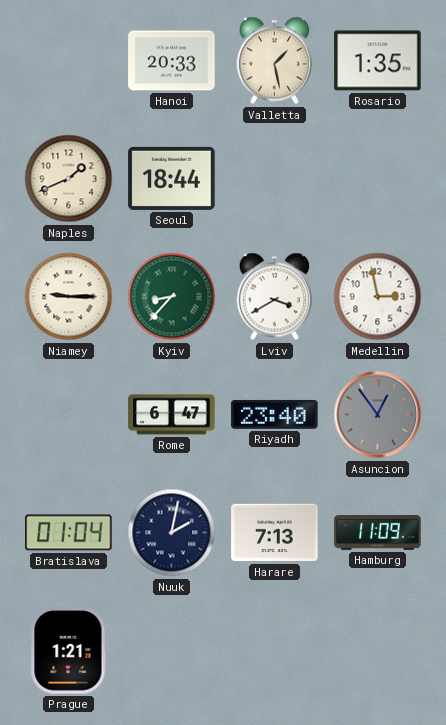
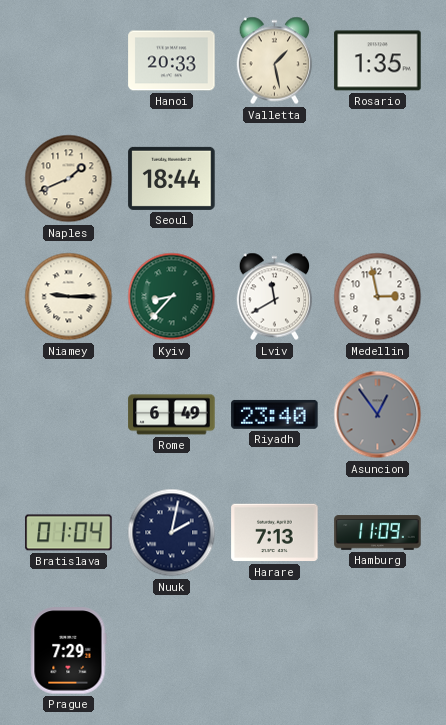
Lviv: 3:40 -> 11:40 (275, 297)
Rome: 6:47 -> 6:49 (172, 415)
Prague: 1:21 -> 7:29 (69, 651)
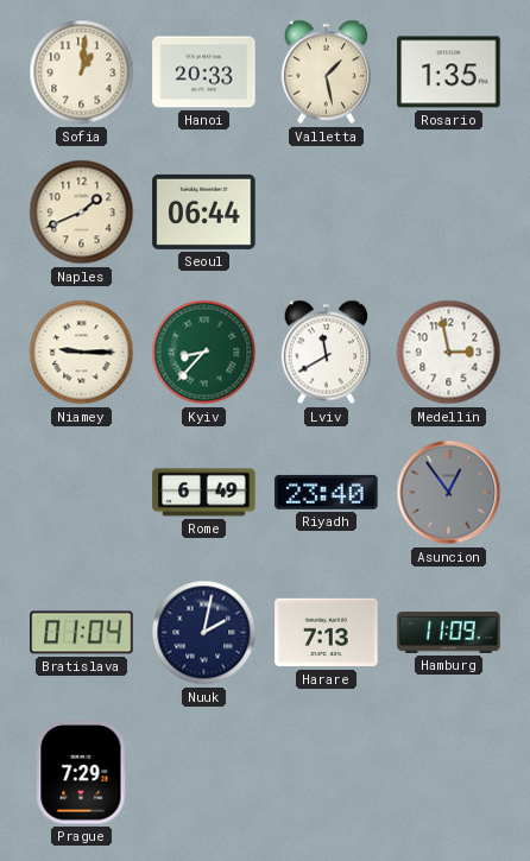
Sofia: none -> 1:01 (82, 72)
Seoul: 18:44 -> 06:44 (204, 211)
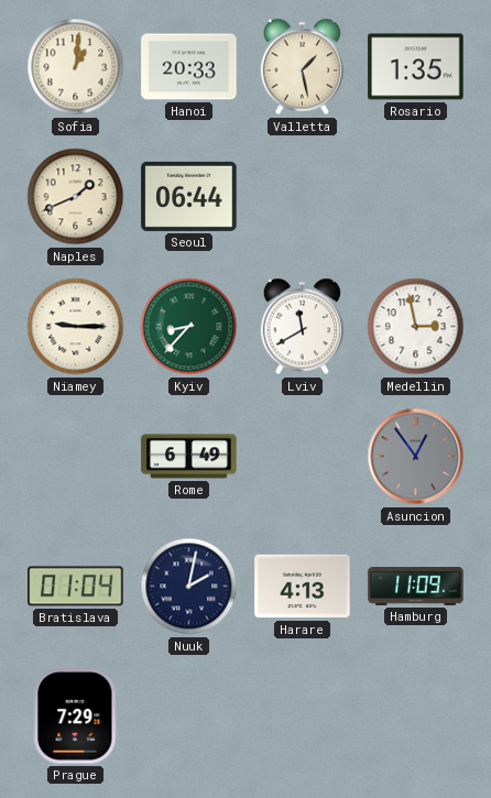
Riyadh: 23:40 -> none (327, 492)
Harare: 7:13 -> 4:13 (303, 587)
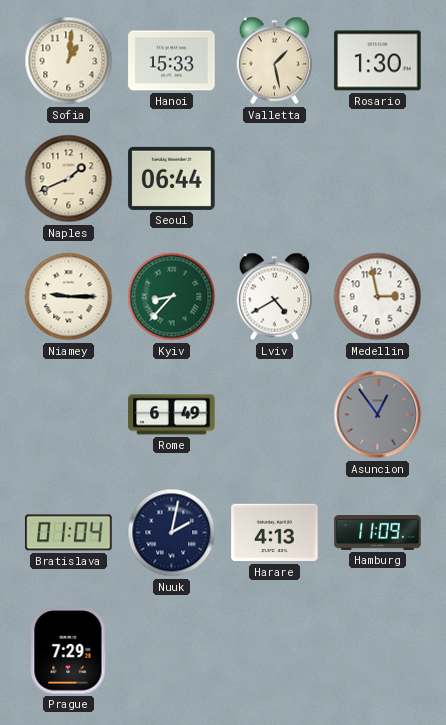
Hanoi: 20:33 -> 15:33 (172, 61)
Rosario: 1:35 -> 1:30 (378, 61)
Lviv: 11:40 -> 4:40 (275, 297)
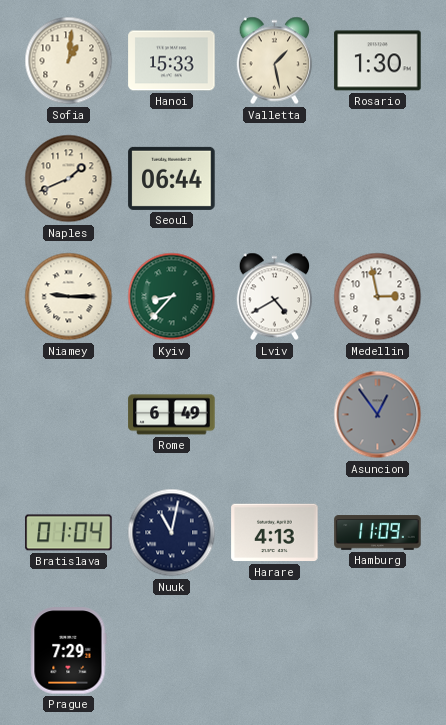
Nuuk: 2:02 -> 11:02 (172, 533)
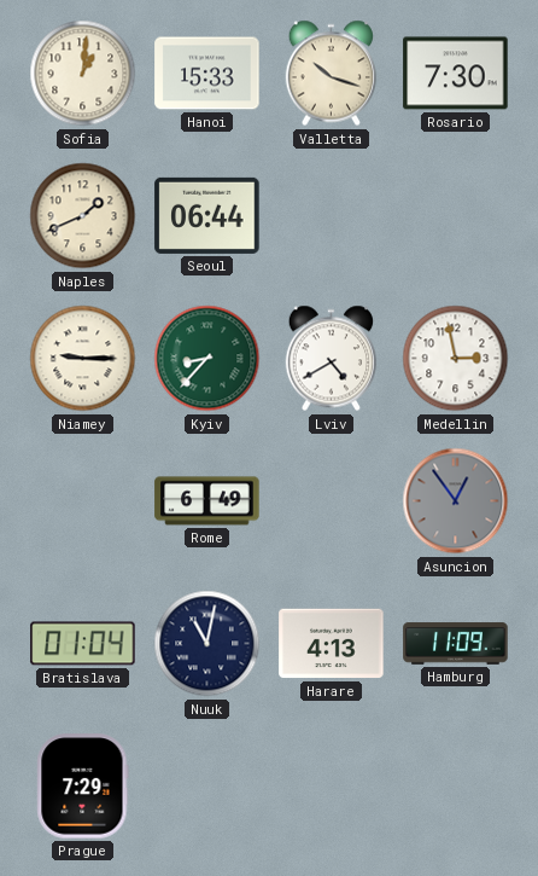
Valletta: 1:28 -> 10:18 (332, 74)
Rosario: 1:30 -> 7:30 (456, 74)
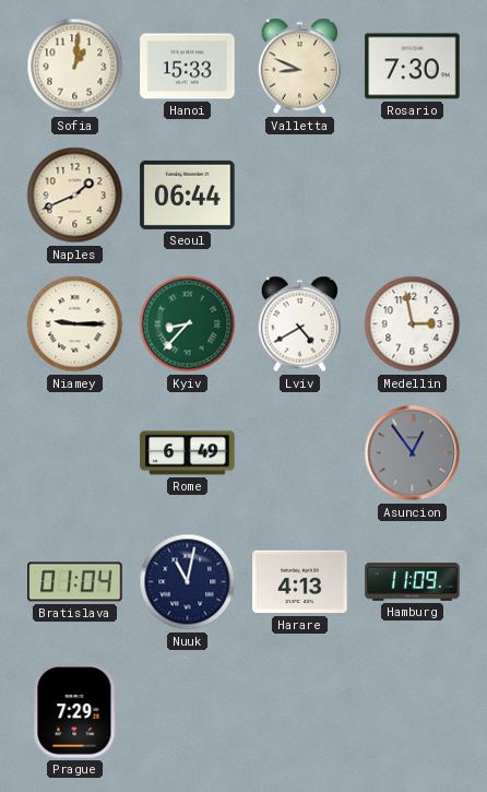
Valletta: 10:18 -> 8:49 (300, 67)
